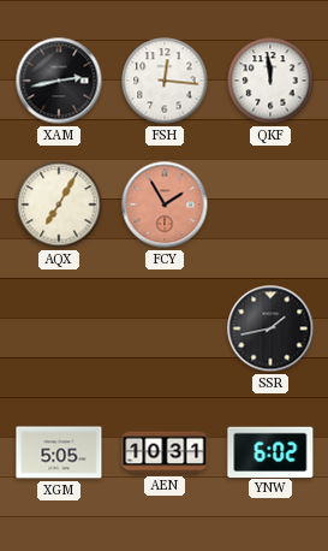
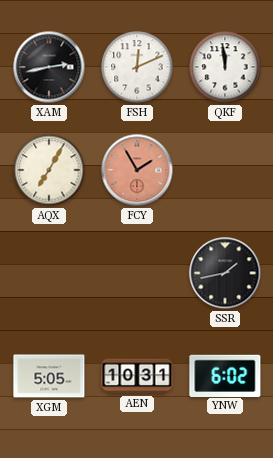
FSH: 12:16 -> 12:11 (137, 67)
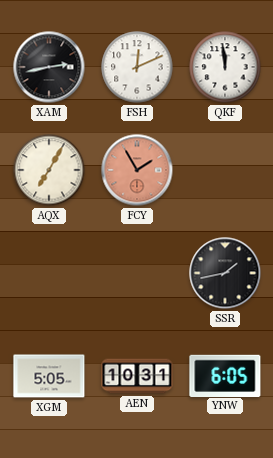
YNW: 6:02 -> 6:05 (225, 375)
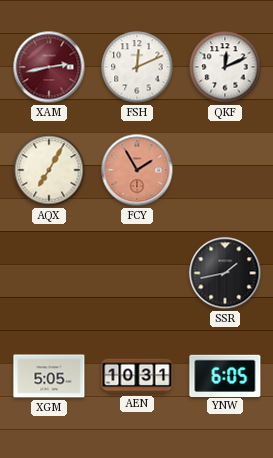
XAM dial: black -> burgundy (49, 67)
QKF: 11:59 -> 12:11 (225, 67)
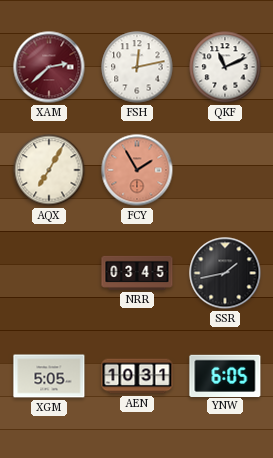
XAM: 2:43 -> 2:38 (49, 67)
FSH: 12:11 -> 12:13 (137, 67)
QKF: 12:11 -> 11:11 (225, 67)
NRR: none -> 03:45 (137, 273)
